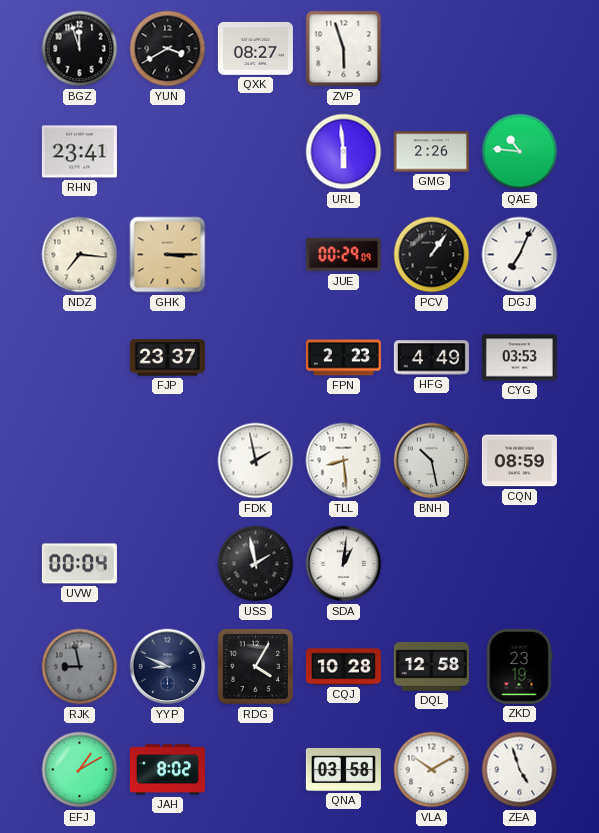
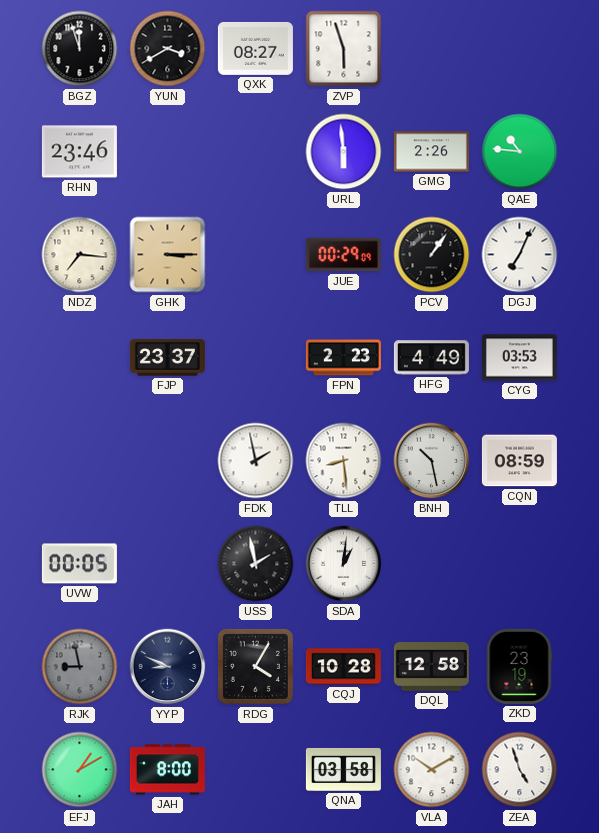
RHN: 23:41 -> 23:46 (79, 152)
UVW: 00:04 -> 00:05 (79, 564)
JAH: 8:02 -> 8:00 (167, 770)
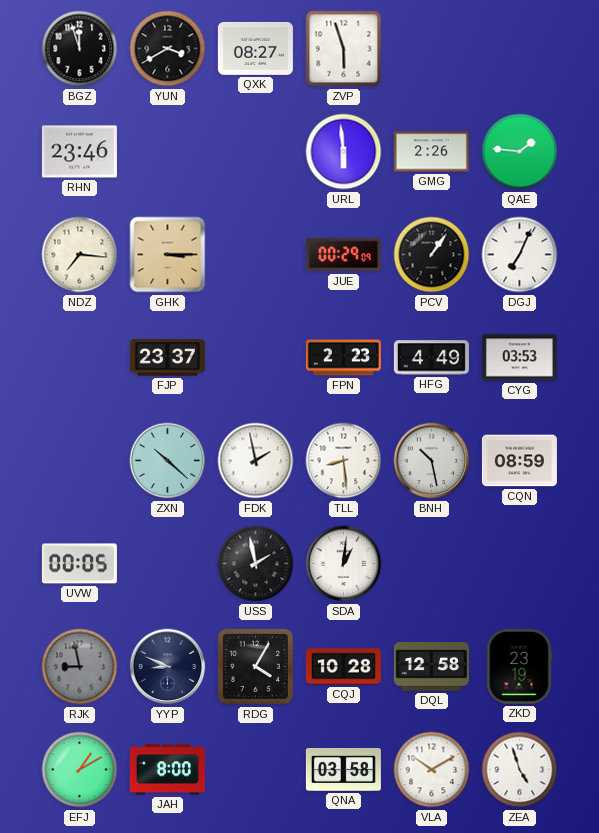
QAE: 10:46 -> 1:46 (520, 152)
ZXN: none -> 10:22 (168, 461)
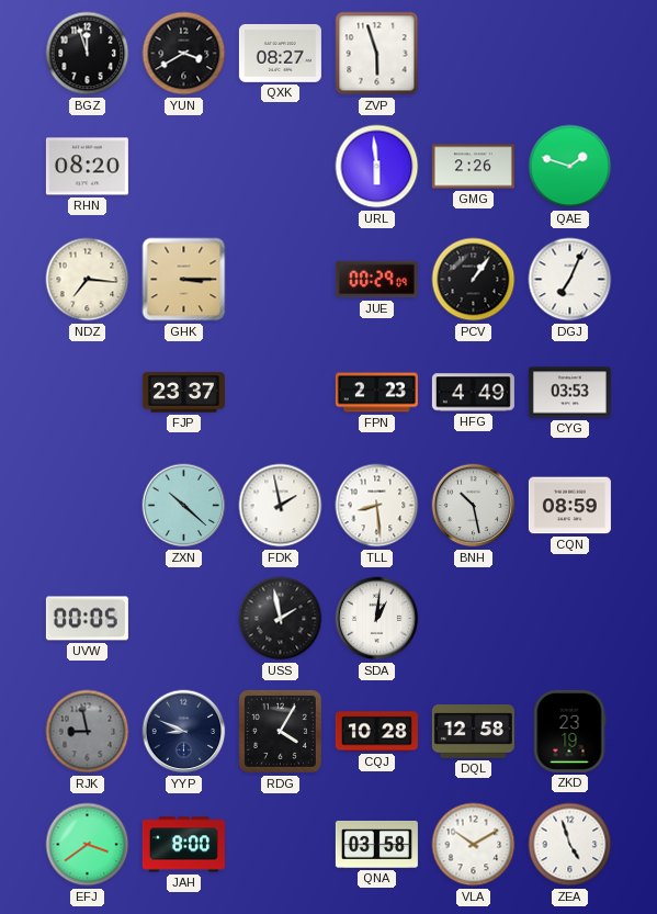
RHN: 23:46 -> 08:20 (87, 167)
QAE: 1:46 -> 1:48 (570, 167)
EFJ: 1:10 -> 3:39 (88, 845)
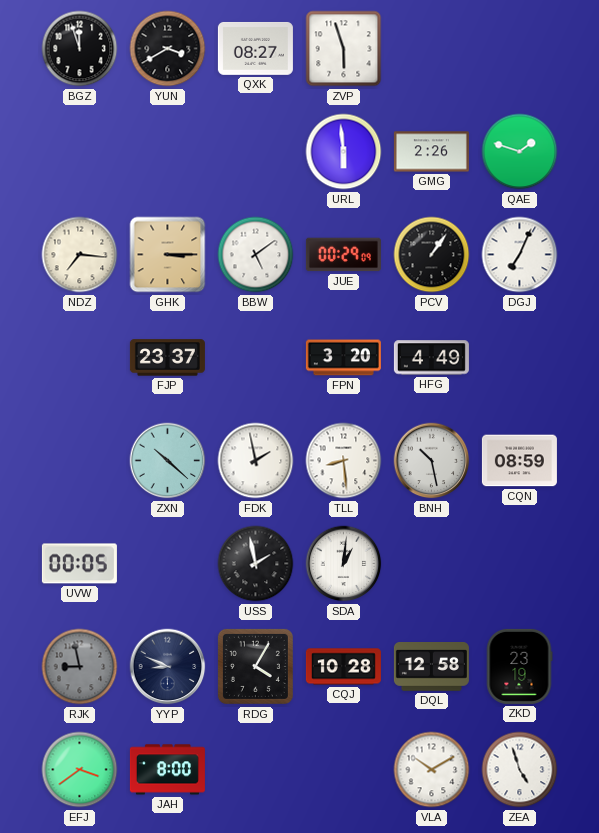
RHN: 08:20 -> none (87, 167)
BBW: none -> 5:09 (256, 255)
FPN: 2:23 -> 3:20 (343, 358)
CYG: 03:53 -> none (569, 393)
QNA: 03:58 -> none (376, 844)
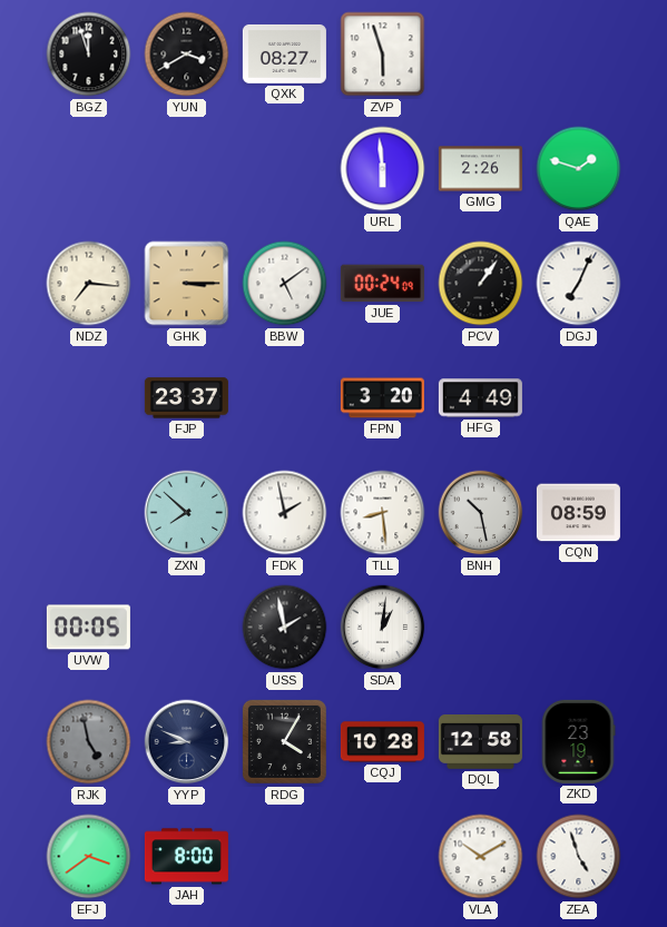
JUE: 00:29 -> 00:24 (382, 284)
ZXN: 10:22 -> 7:52 (187, 513)
RJK: 8:58 -> 4:58 (89, 742)
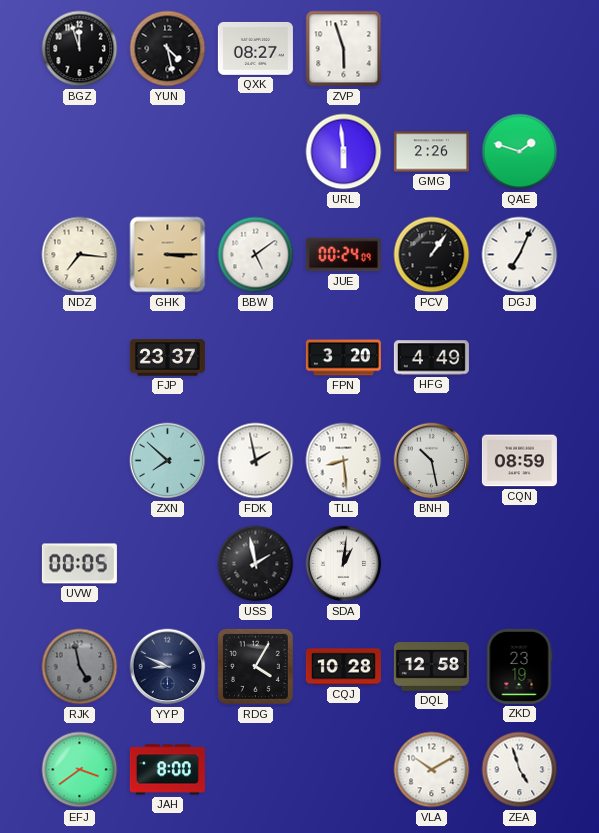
YUN: 3:40 -> 4:28 (168, 49)
